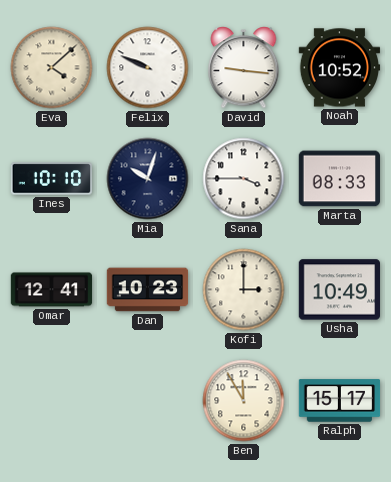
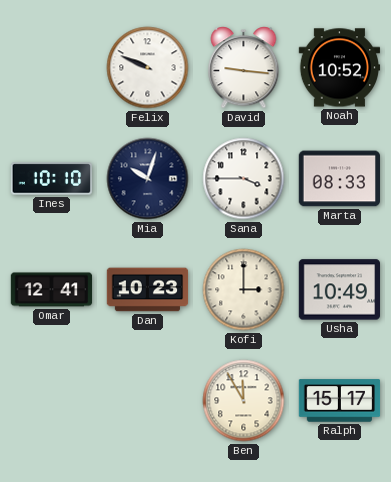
Eva: 4:08 -> none (52, 68)
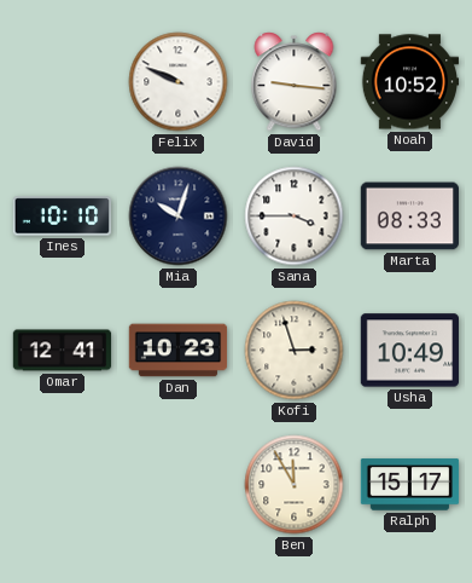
Kofi: 3:00 -> 2:57 (295, 351)
